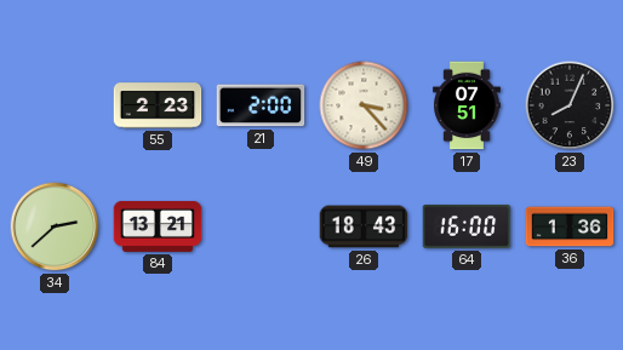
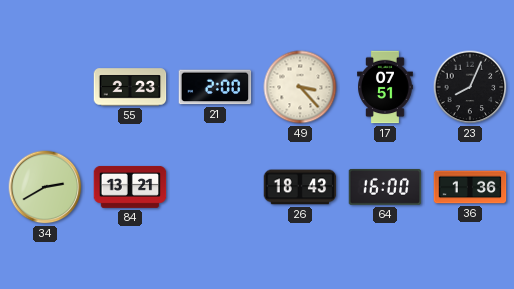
34: 2:38 -> 2:40 (45, 187)
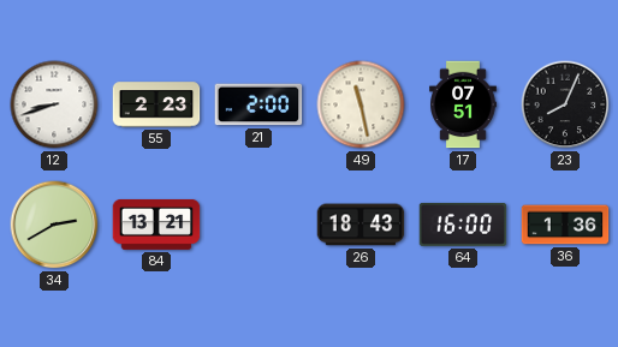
12: none -> 8:42 (54, 104)
49: 3:23 -> 11:28 (361, 104)
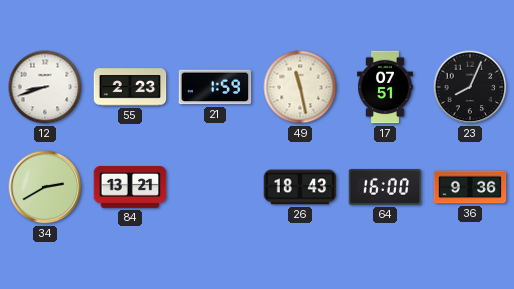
21: 2:00 -> 1:59 (215, 87)
36: 1:36 -> 9:36 (470, 187)
